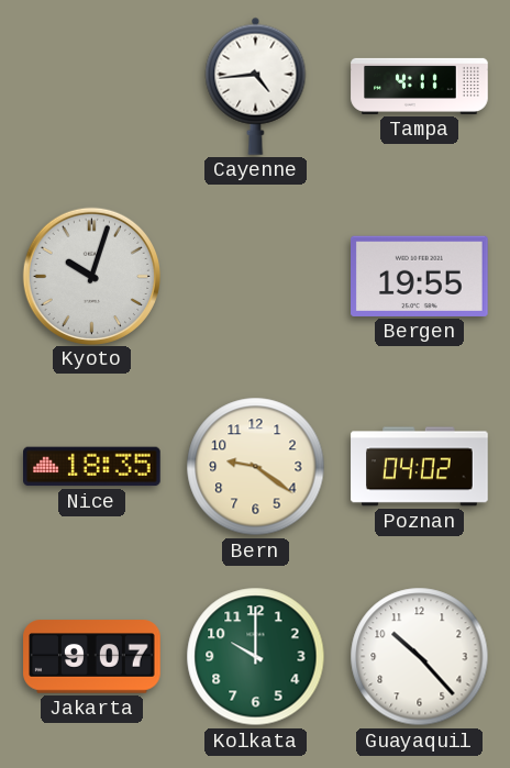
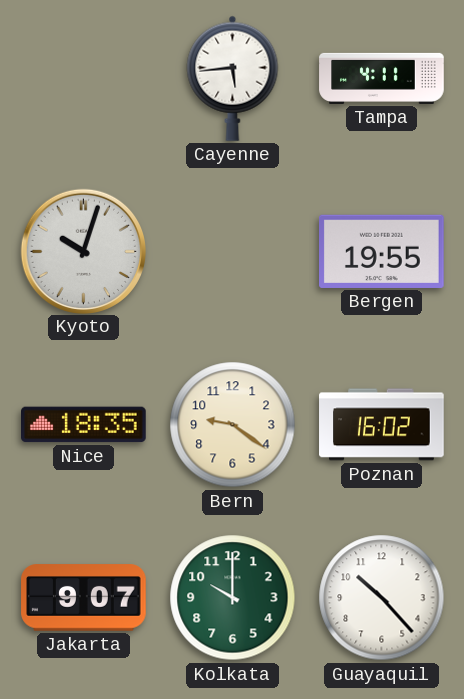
Cayenne: 4:44 -> 5:44 (233, 78)
Poznan: 04:02 -> 16:02 (382, 425)
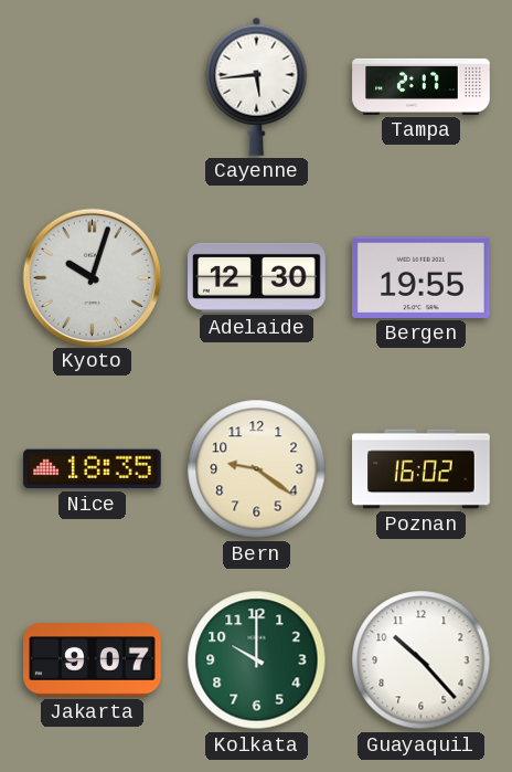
Tampa: 4:11 -> 2:17 (422, 86)
Adelaide: none -> 12:30 (257, 277)
